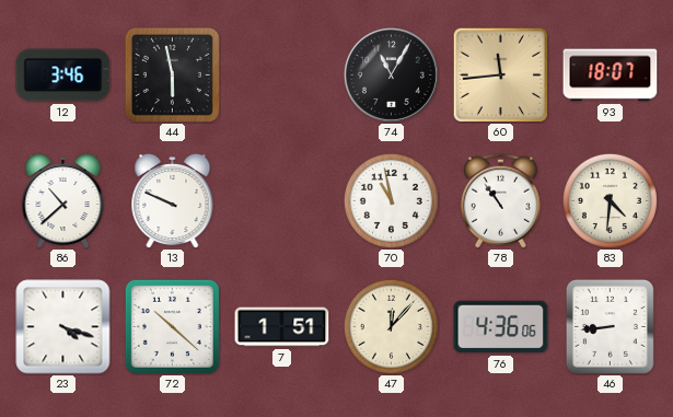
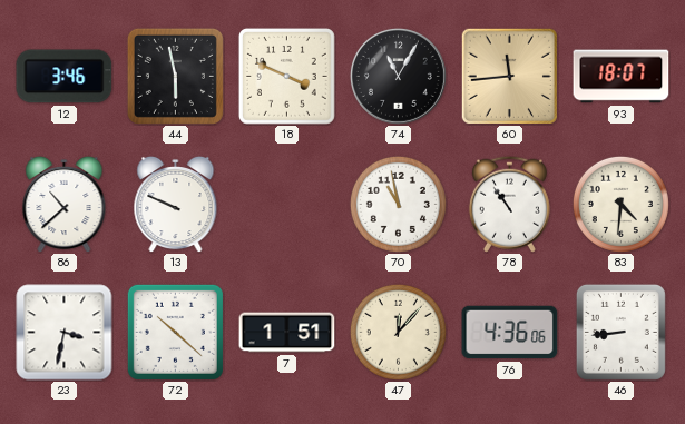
18: none -> 3:49 (286, 76)
23: 4:18 -> 3:32 (65, 333)
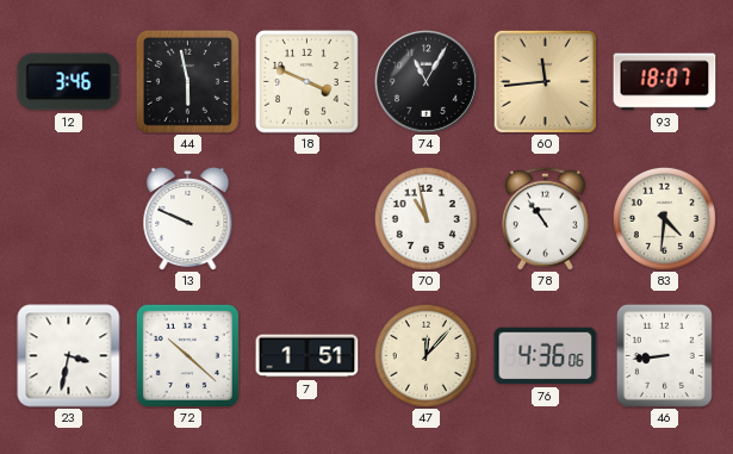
86: 10:38 -> none (65, 204)
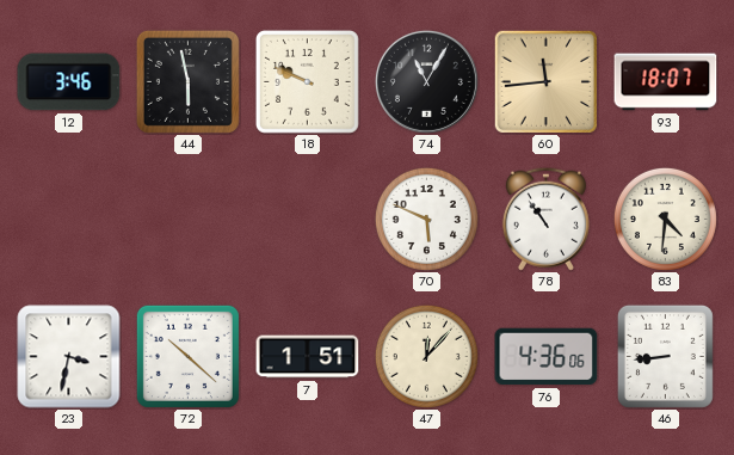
18: 3:49 -> 9:49 (307, 81)
13: 9:49 -> none (188, 218)
70: 10:58 -> 5:49 (426, 219)
